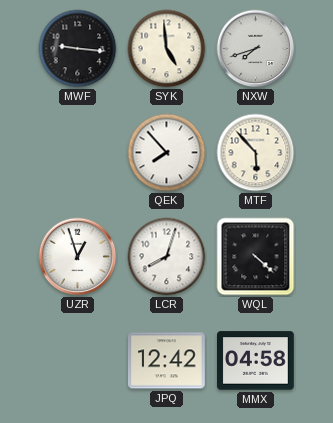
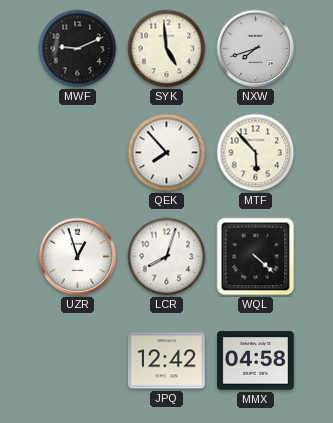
MWF: 9:16 -> 9:11 (78, 49)
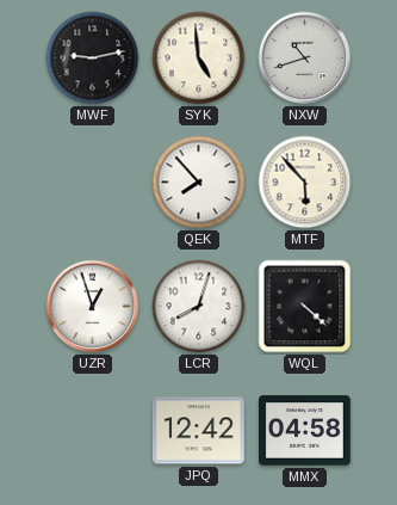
MWF: 9:11 -> 9:13 (93, 58)
NXW: 7:42 -> 10:42 (305, 58)
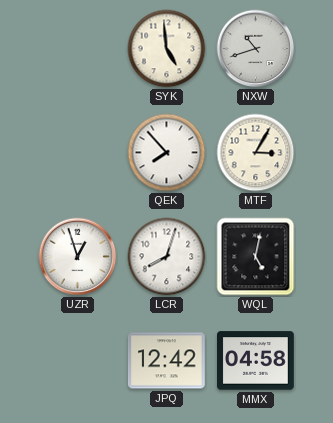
MWF: 9:13 -> none (93, 58)
MTF: 5:53 -> 3:05 (256, 153)
WQL: 4:22 -> 5:02 (256, 257)
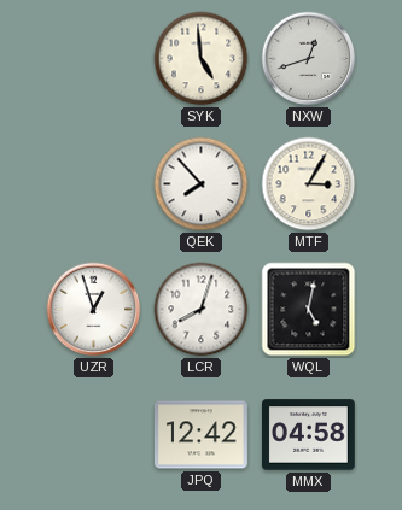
NXW: 10:42 -> 12:42 (309, 59)
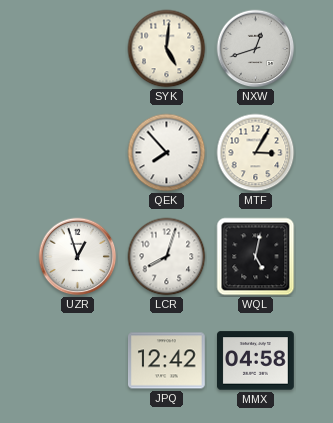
SYK: 4:59 -> 5:01 (167, 49)
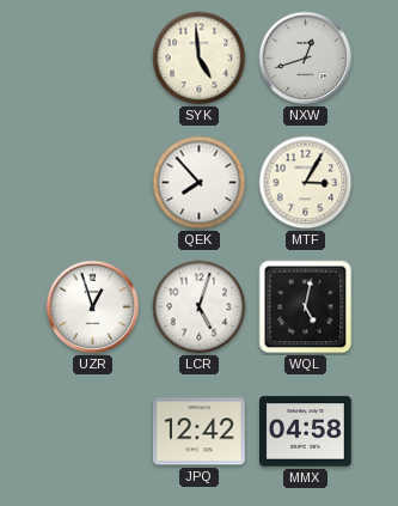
SYK: 5:01 -> 4:59 (200, 59)
LCR: 8:03 -> 5:03 (200, 307)
